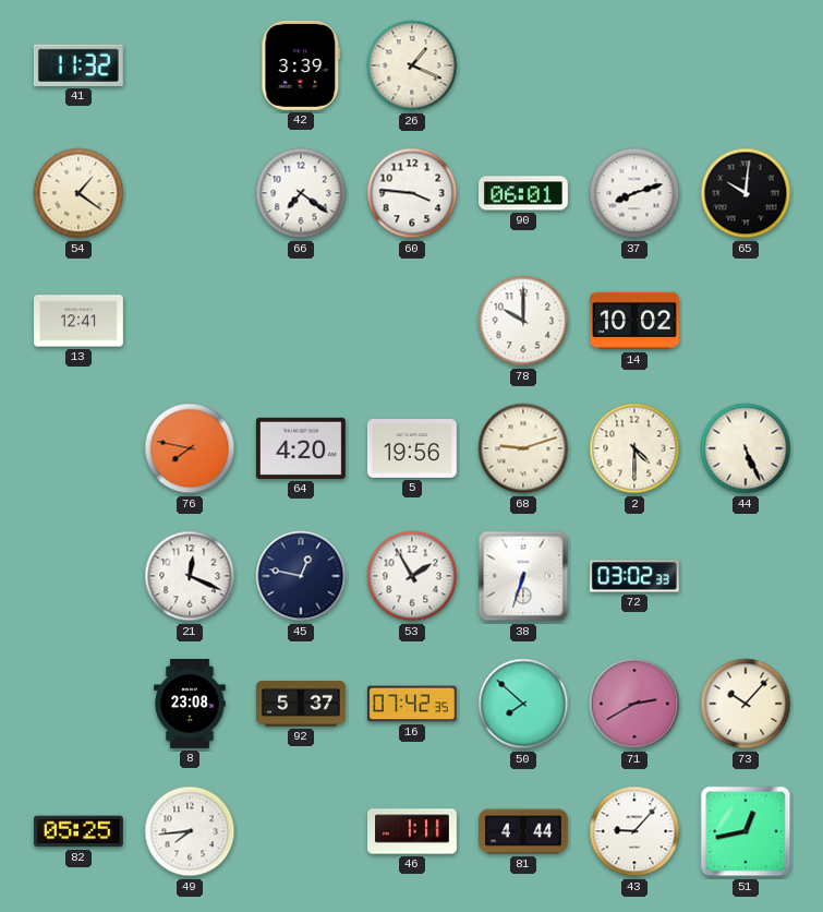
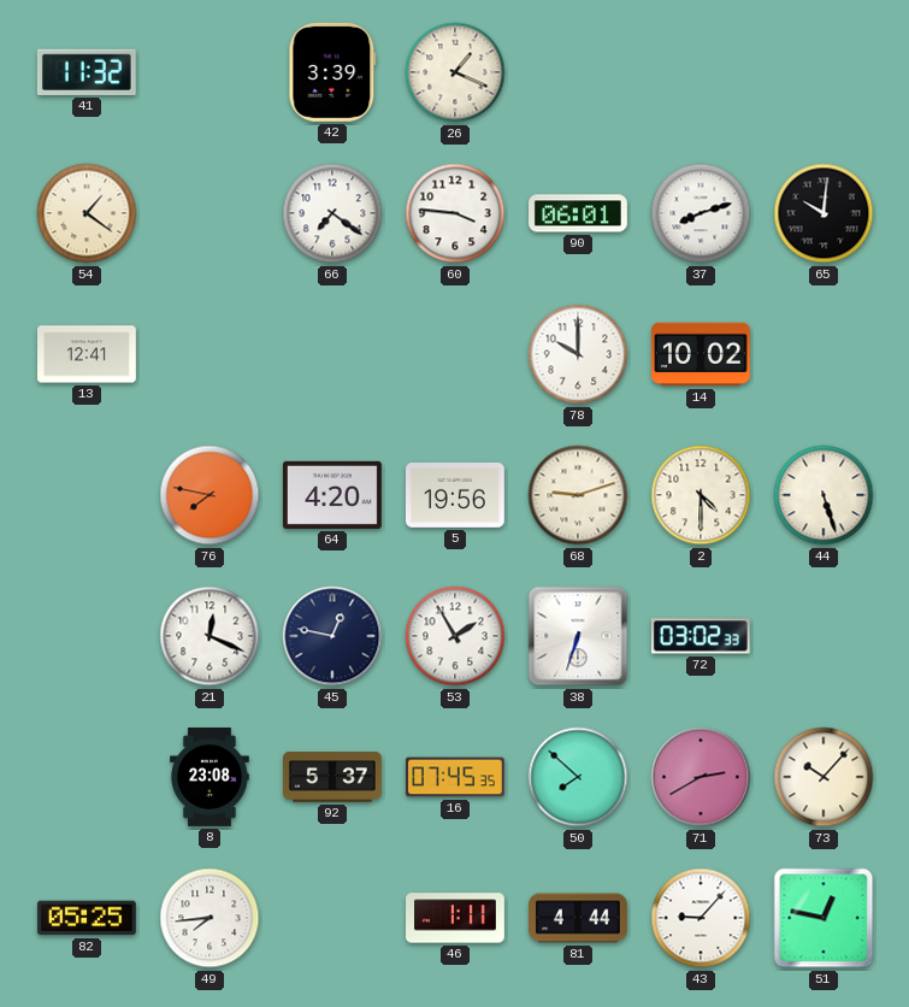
44: 5:26 -> 5:27 (824, 495)
16: 07:42 -> 07:45 (455, 777)
51: 12:43 -> 12:47 (824, 918)
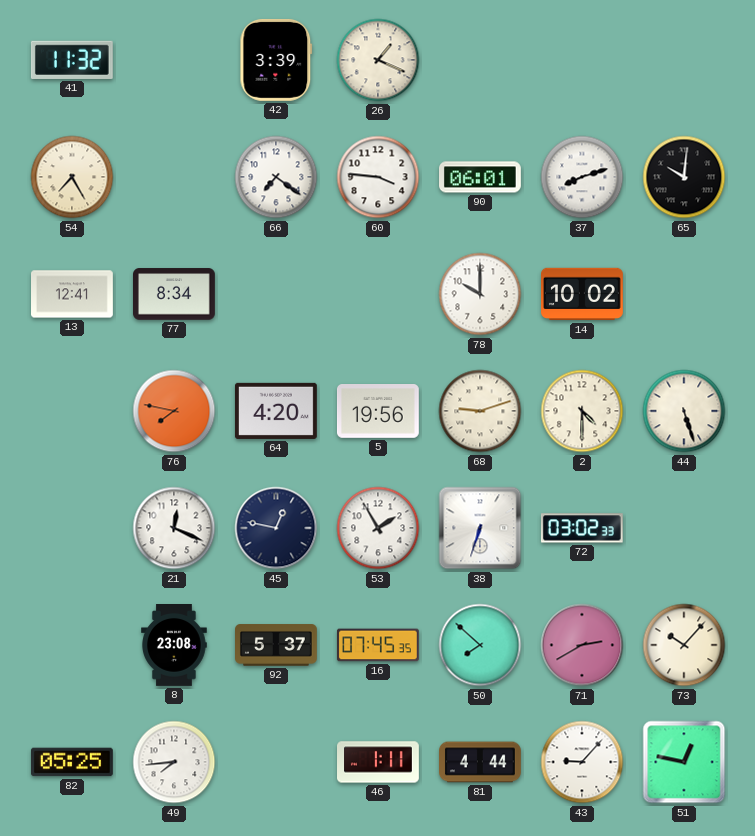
54: 1:21 -> 7:25 (72, 177)
77: none -> 8:34 (175, 294)
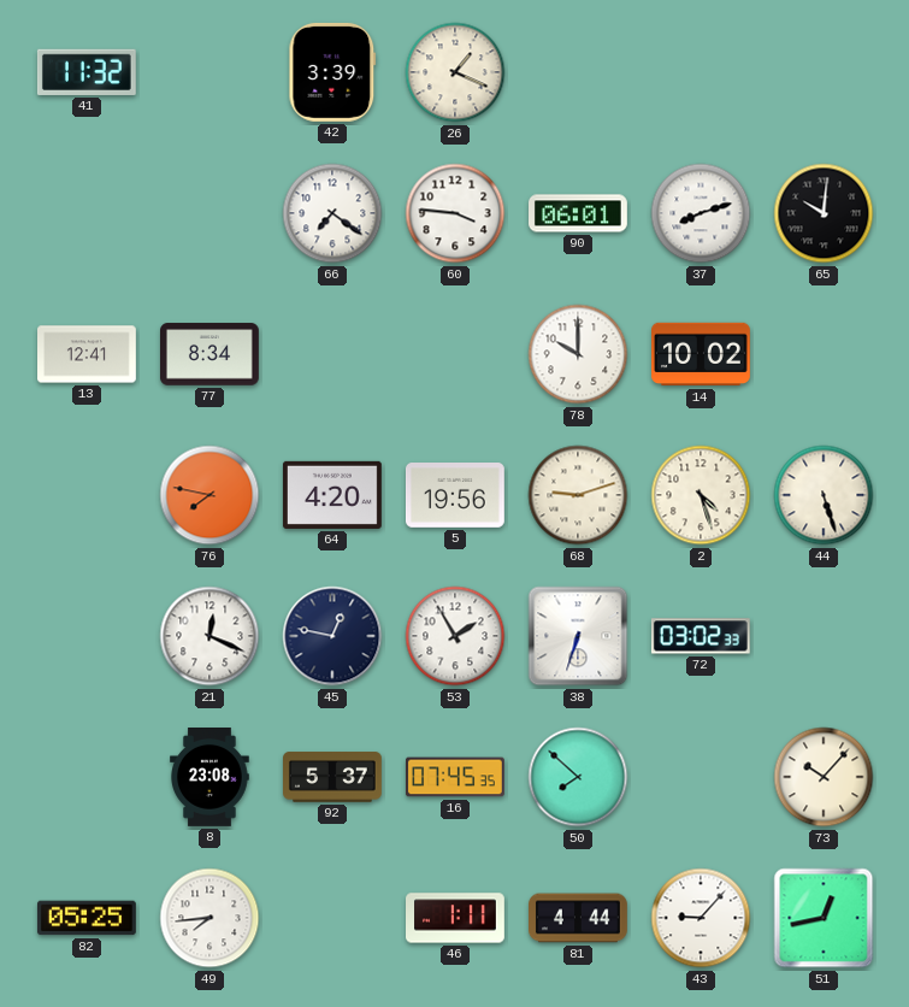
54: 7:25 -> none (72, 177)
2: 4:30 -> 4:27 (701, 495)
71: 2:40 -> none (582, 645)
51: 12:47 -> 12:43 (824, 918)
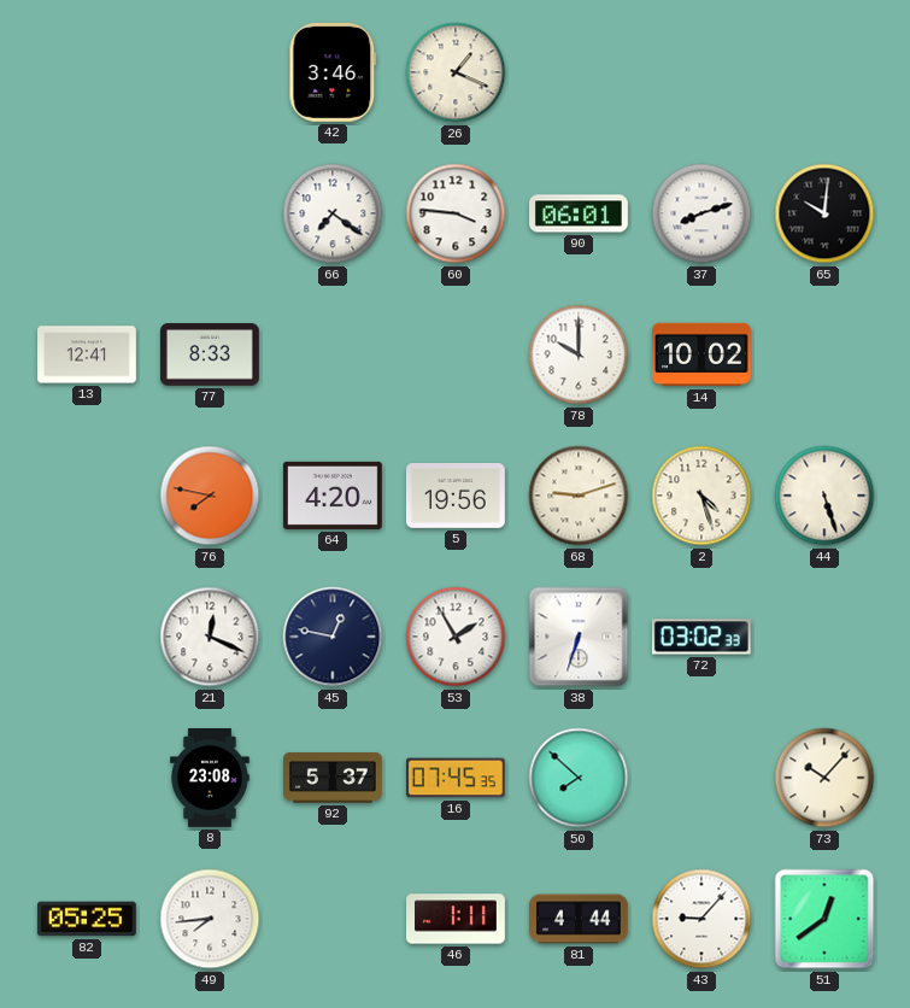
41: 11:32 -> none (87, 72)
42: 3:39 -> 3:46 (333, 72)
77: 8:34 -> 8:33 (211, 354)
51: 12:43 -> 12:39 (824, 919)
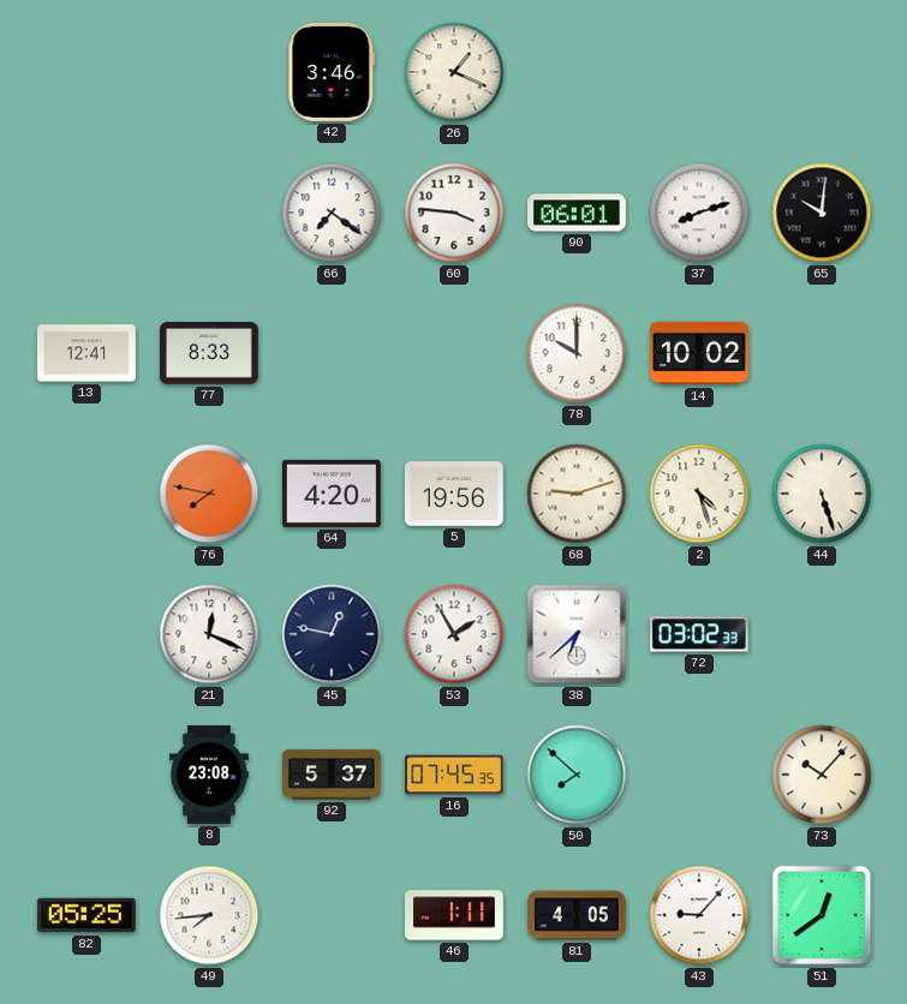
38: 6:33 -> 6:38 (577, 634)
81: 4:44 -> 4:05 (578, 915)
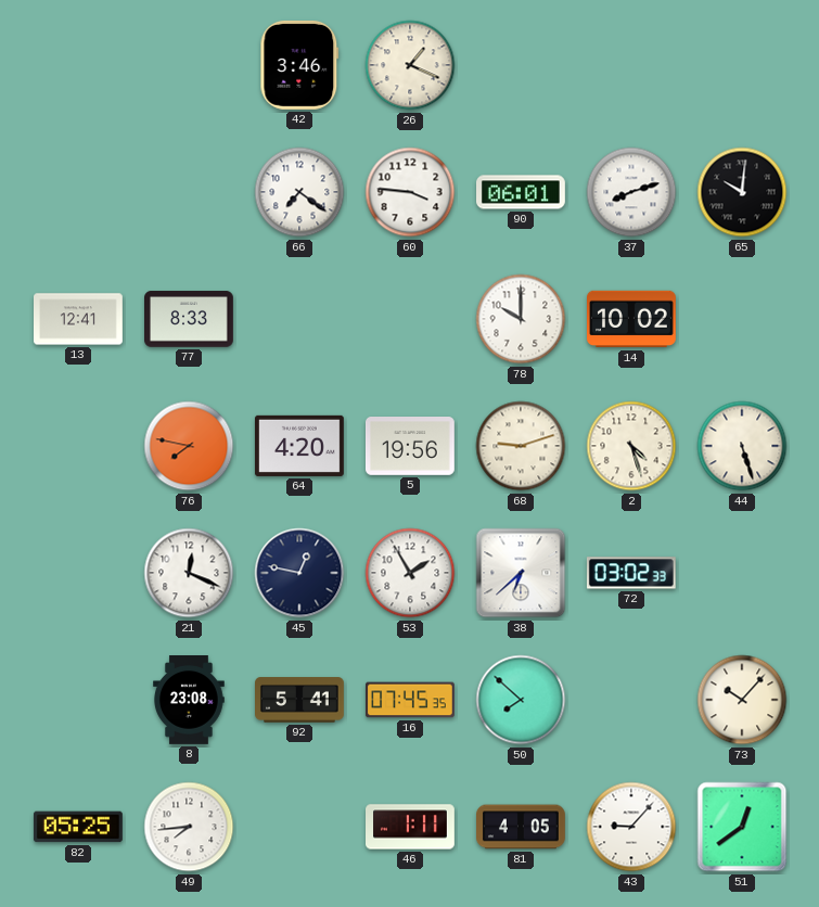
92: 5:37 -> 5:41 (300, 700)
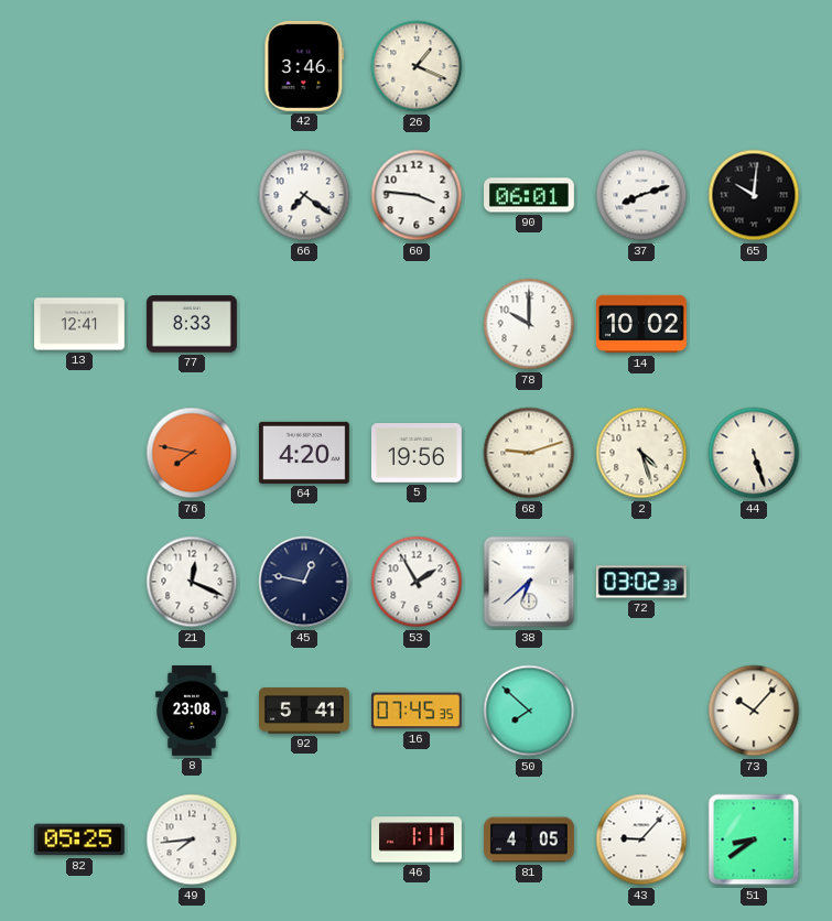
51: 12:39 -> 8:39 (754, 839)
